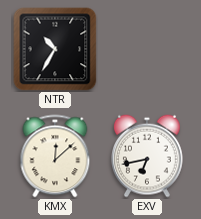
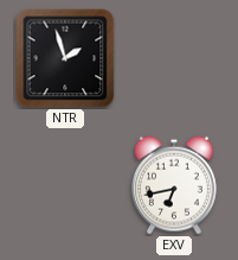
NTR: 10:35 -> 1:57 (65, 58)
KMX: 12:08 -> none (55, 156)
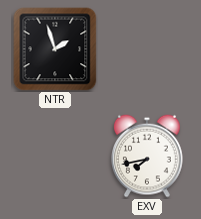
EXV: 6:43 -> 7:43 (148, 156)
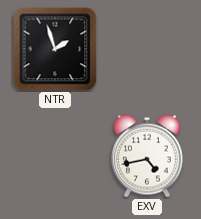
EXV: 7:43 -> 4:43 (148, 156)
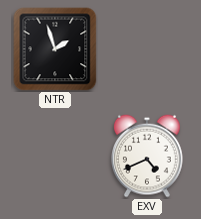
EXV: 4:43 -> 4:41 (148, 156)
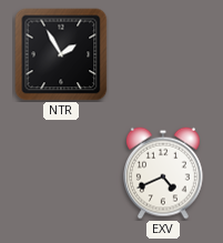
NTR: 1:57 -> 1:55 (61, 54)
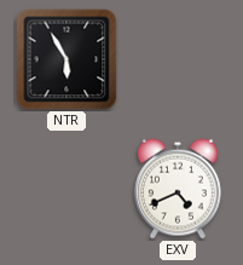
NTR: 1:55 -> 5:55 (66, 59)
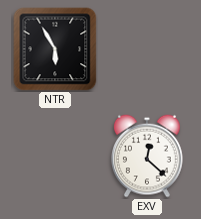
EXV: 4:41 -> 12:22 (148, 156)
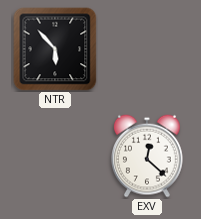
NTR: 5:55 -> 5:53 (55, 49)
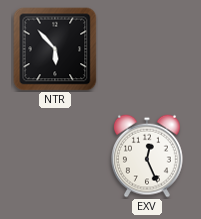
EXV: 12:22 -> 12:26 (148, 156)
